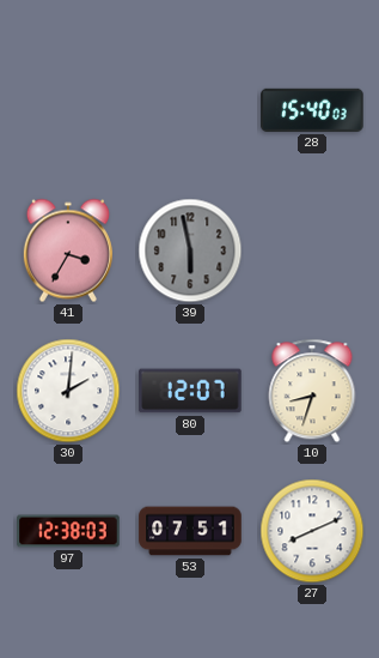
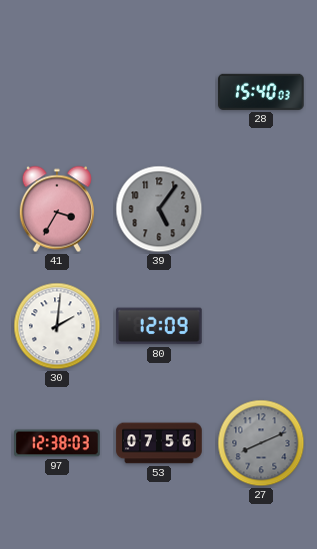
39: 5:58 -> 5:06 (159, 209)
80: 12:07 -> 12:09 (159, 326)
10: 8:33 -> none (312, 391)
53: 07:51 -> 07:56 (159, 443)
27 dial: white -> grey (261, 443)
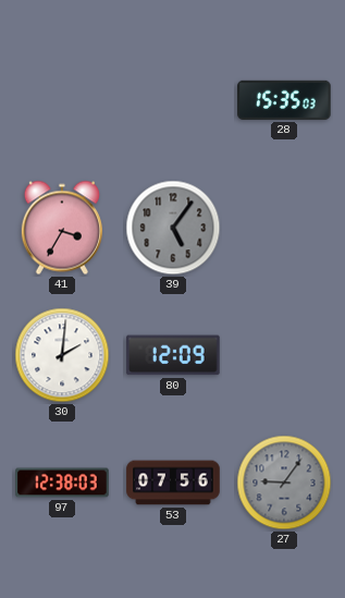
28: 15:40 -> 15:35 (284, 100)
27: 8:11 -> 9:06 (284, 483)
